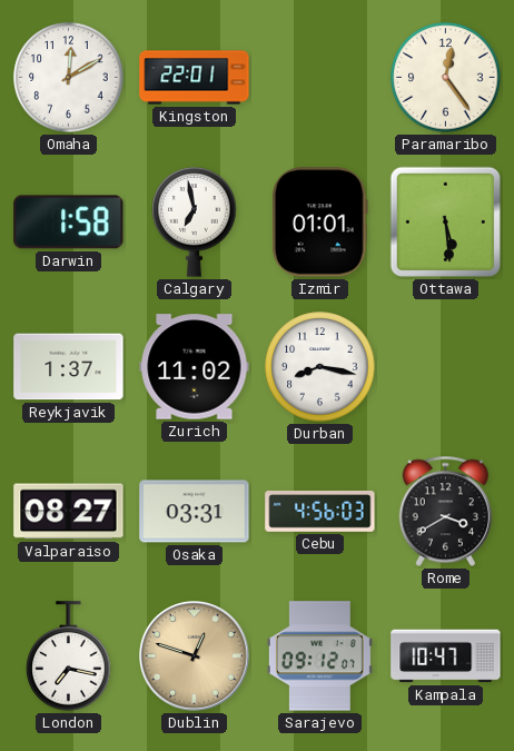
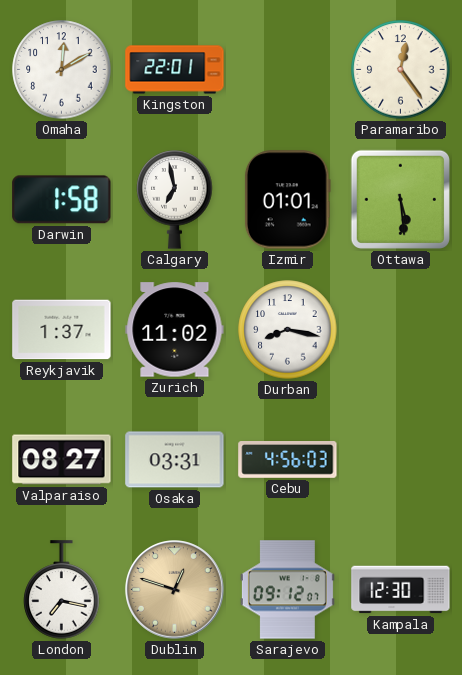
Rome: 3:40 -> none (445, 512)
Kampala: 10:47 -> 12:30 (401, 590)
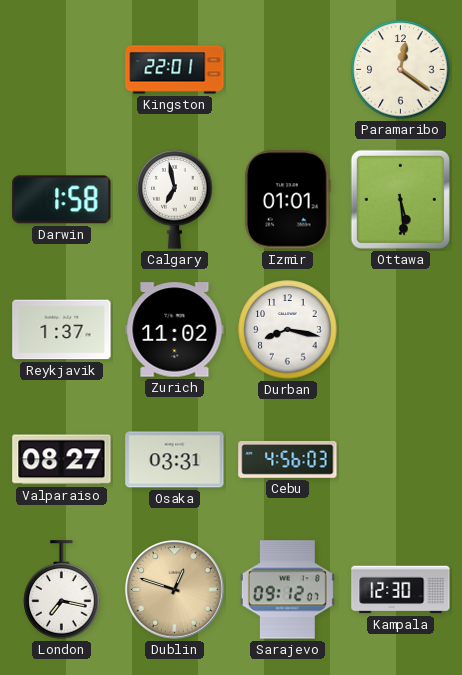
Omaha: 12:10 -> none (62, 70)
Paramaribo: 12:24 -> 12:21 (401, 70)
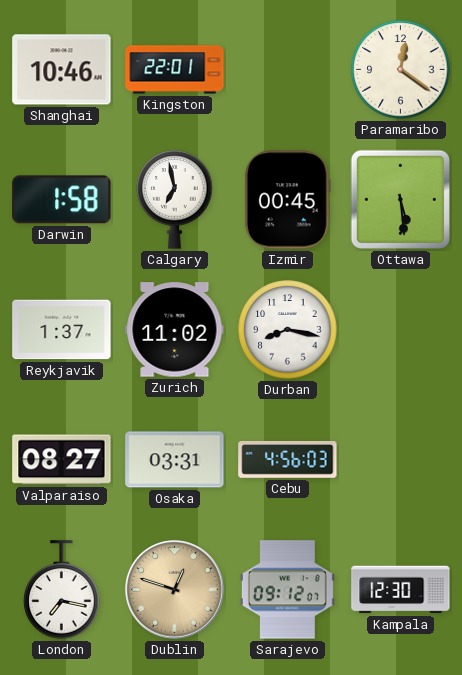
Shanghai: none -> 10:46 (62, 70)
Izmir: 01:01 -> 00:45 (287, 200)
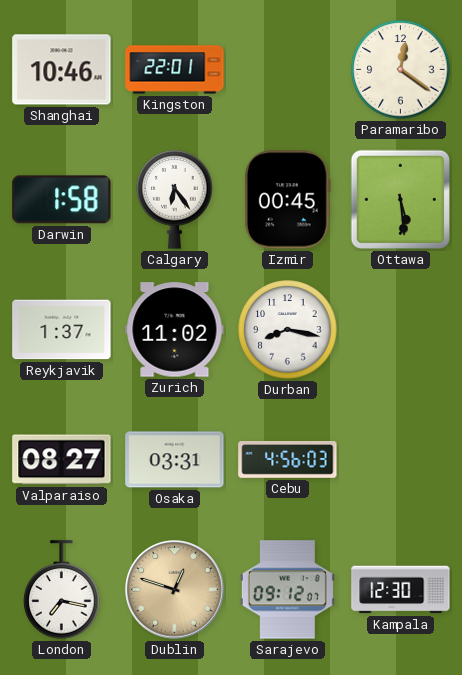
Calgary: 6:58 -> 6:24 (175, 200)
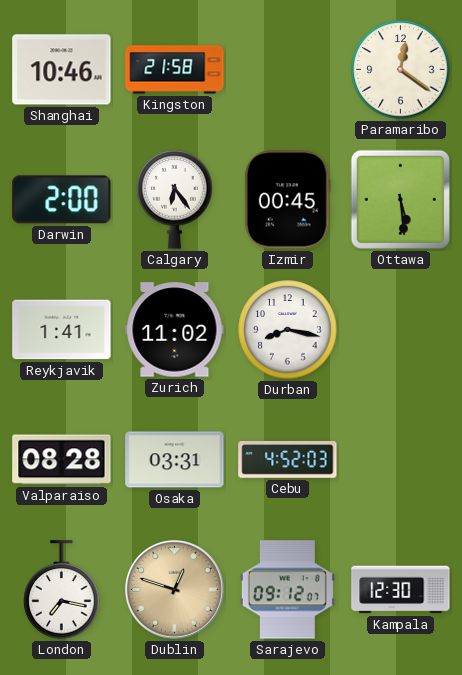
Kingston: 22:01 -> 21:58 (175, 70)
Darwin: 1:58 -> 2:00 (62, 200)
Reykjavik: 1:37 -> 1:41 (62, 330)
Valparaiso: 08:27 -> 08:28 (62, 460)
Cebu: 4:56 -> 4:52 (288, 460)
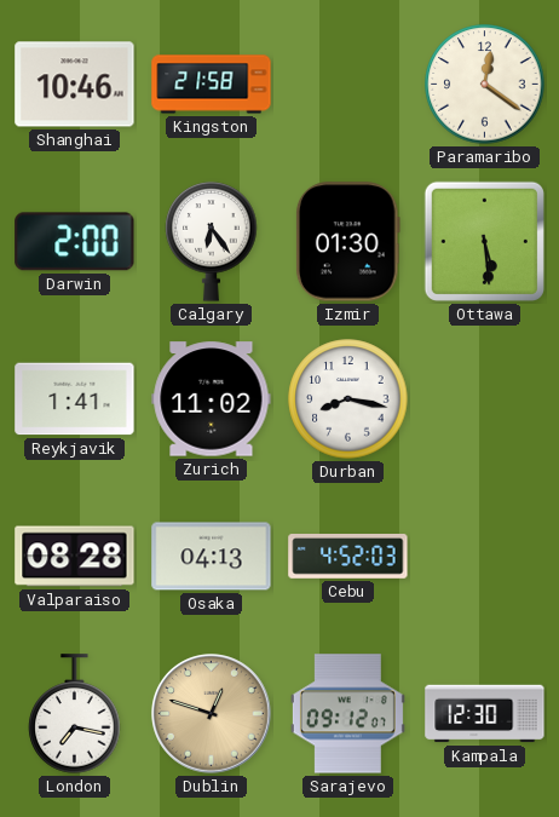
Izmir: 00:45 -> 01:30 (347, 242)
Osaka: 03:31 -> 04:13 (212, 557)
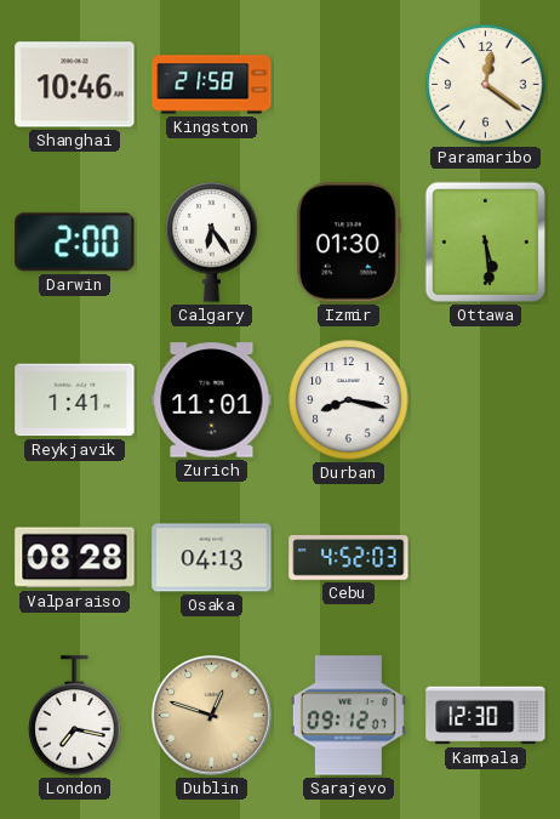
Zurich: 11:02 -> 11:01 (212, 400)
